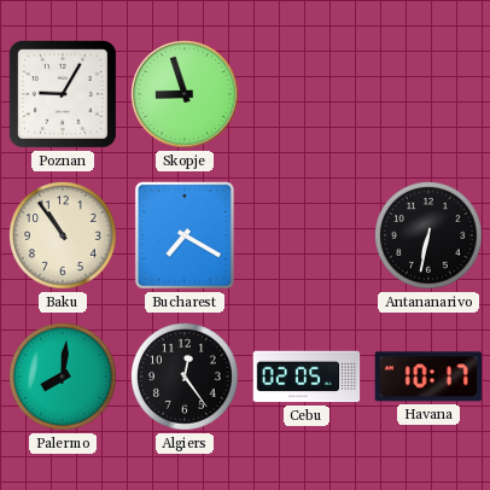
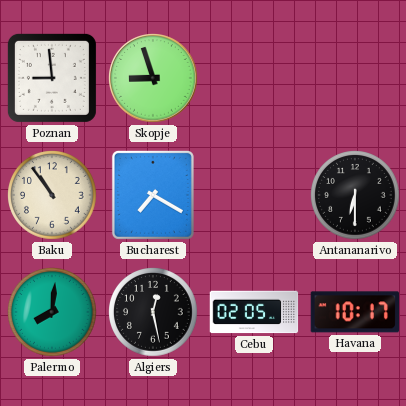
Poznan: 9:05 -> 8:59 (52, 78)
Antananarivo: 6:32 -> 6:30 (356, 196)
Algiers: 12:24 -> 12:28 (154, 313)
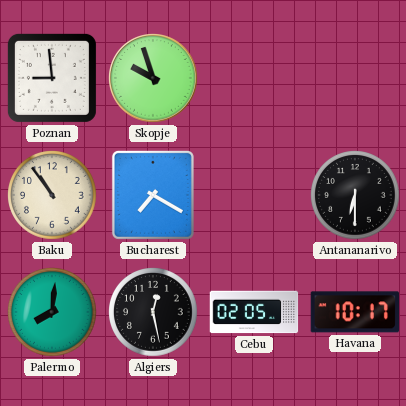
Skopje: 8:57 -> 9:57 (154, 79)
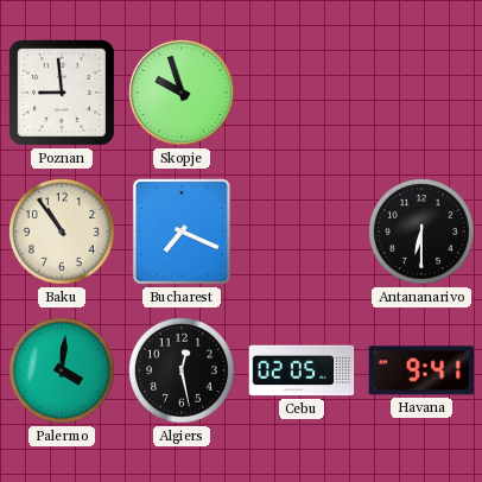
Bucharest: 7:20 -> 7:19 (182, 232)
Palermo: 8:01 -> 4:01 (63, 372)
Havana: 10:17 -> 9:41 (420, 370)
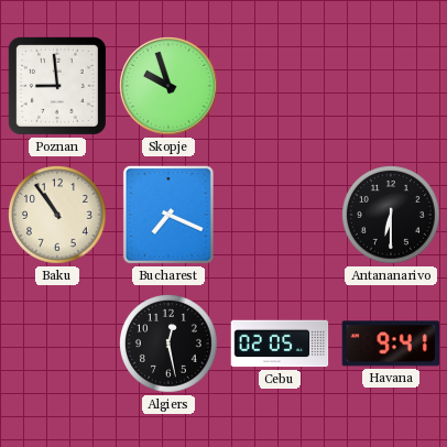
Palermo: 4:01 -> none (63, 372)
